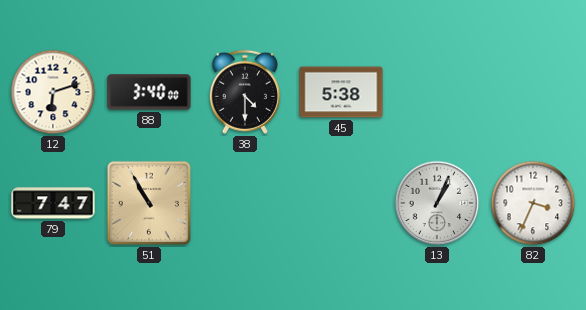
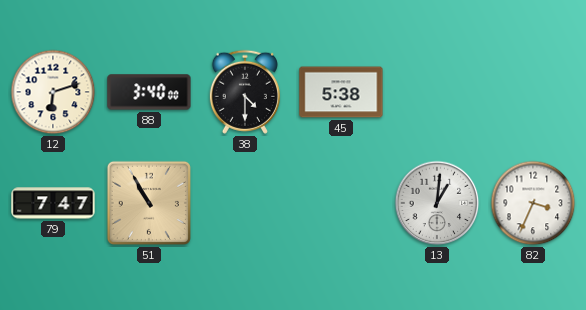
13: 1:04 -> 1:01 (437, 203)
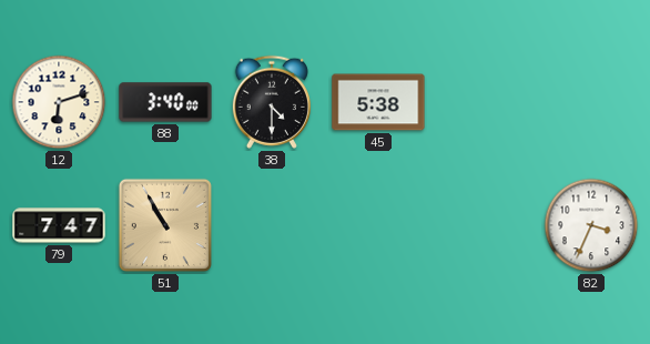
13: 1:01 -> none (437, 203)
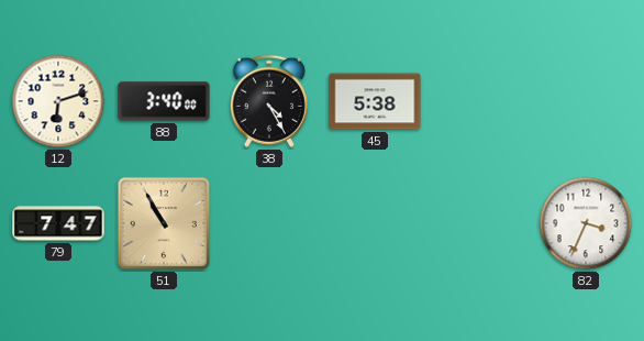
38: 4:30 -> 4:25 (269, 101)
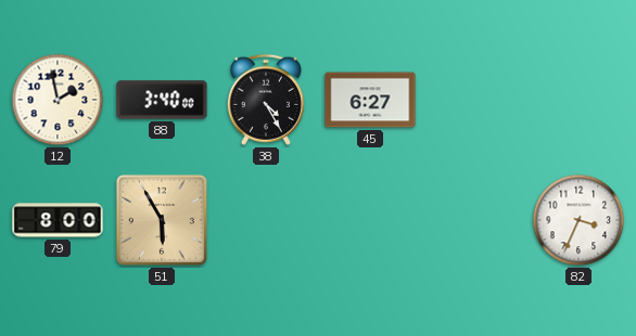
12: 6:12 -> 1:58 (58, 100)
45: 5:38 -> 6:27 (370, 100)
79: 7:47 -> 8:00 (58, 220)
51: 10:55 -> 5:55 (162, 220)
